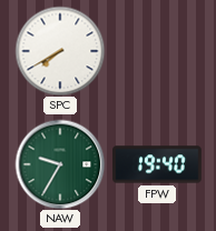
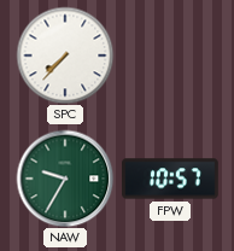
SPC: 7:40 -> 7:37 (65, 56)
FPW: 19:40 -> 10:57 (170, 179)
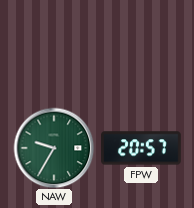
SPC: 7:37 -> none (65, 56)
FPW: 10:57 -> 20:57 (141, 148)
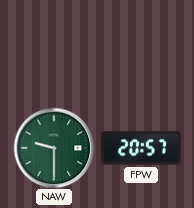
NAW: 9:35 -> 9:30 (54, 148)
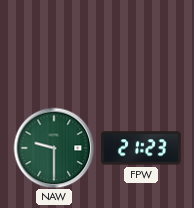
FPW: 20:57 -> 21:23 (141, 148)
